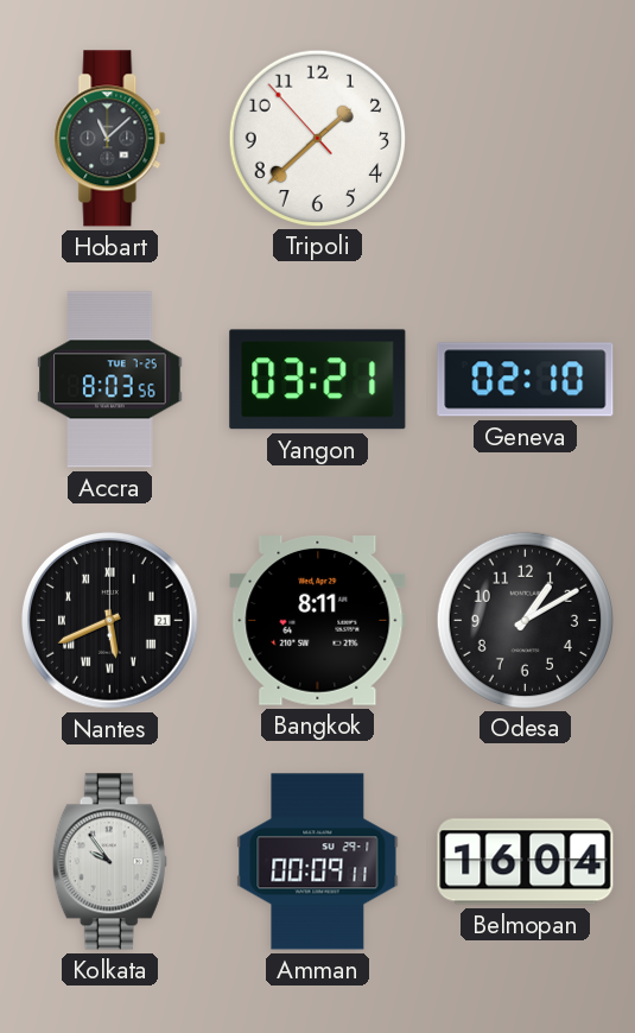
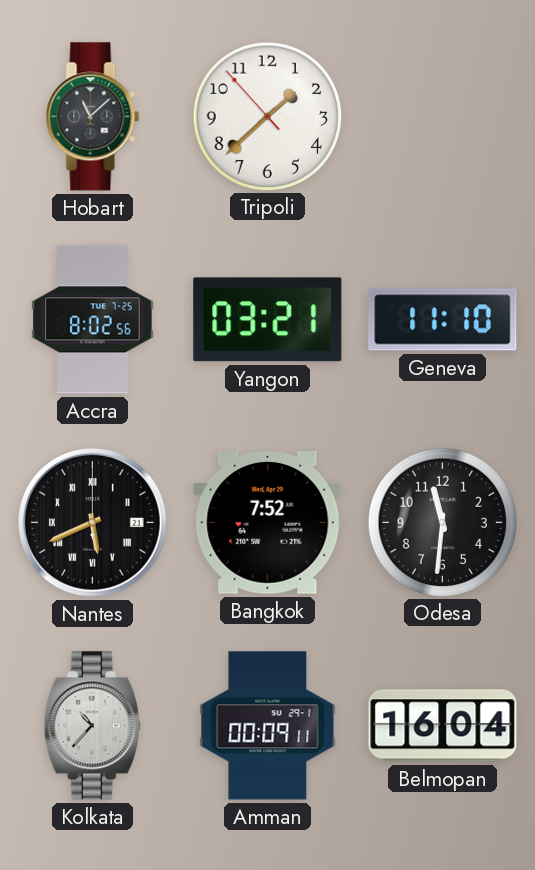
Accra: 8:03 -> 8:02 (93, 320)
Geneva: 02:10 -> 11:10 (443, 320)
Bangkok: 8:11 -> 7:52 (268, 523)
Odesa: 1:10 -> 11:31 (442, 522)
Kolkata: 9:54 -> 10:37 (92, 726)
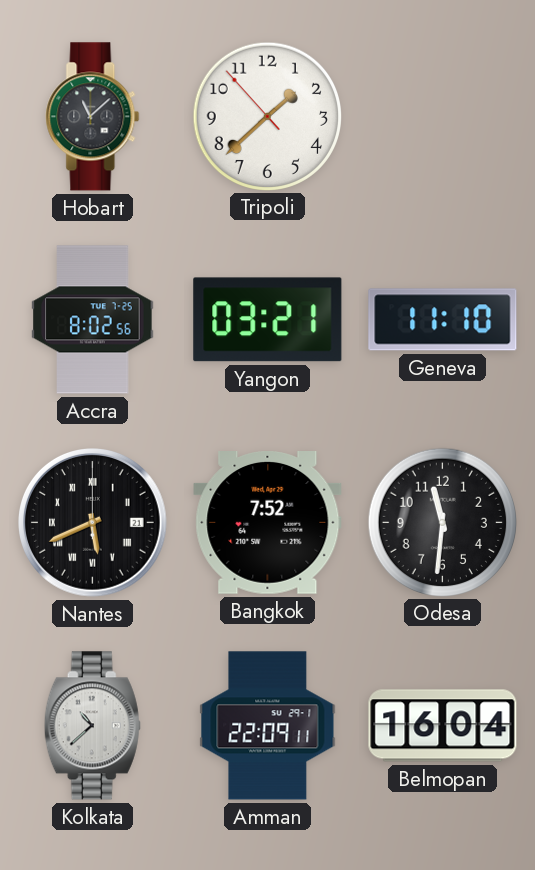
Kolkata: 10:37 -> 10:38 (92, 726)
Amman: 00:09 -> 22:09 (268, 726)
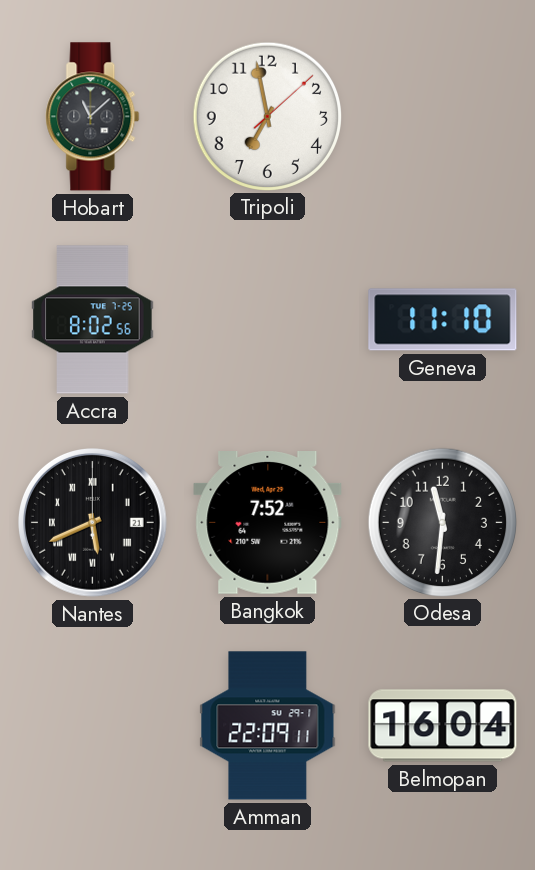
Tripoli: 1:37 -> 6:58 (267, 116)
Yangon: 03:21 -> none (268, 320)
Kolkata: 10:38 -> none (92, 726)
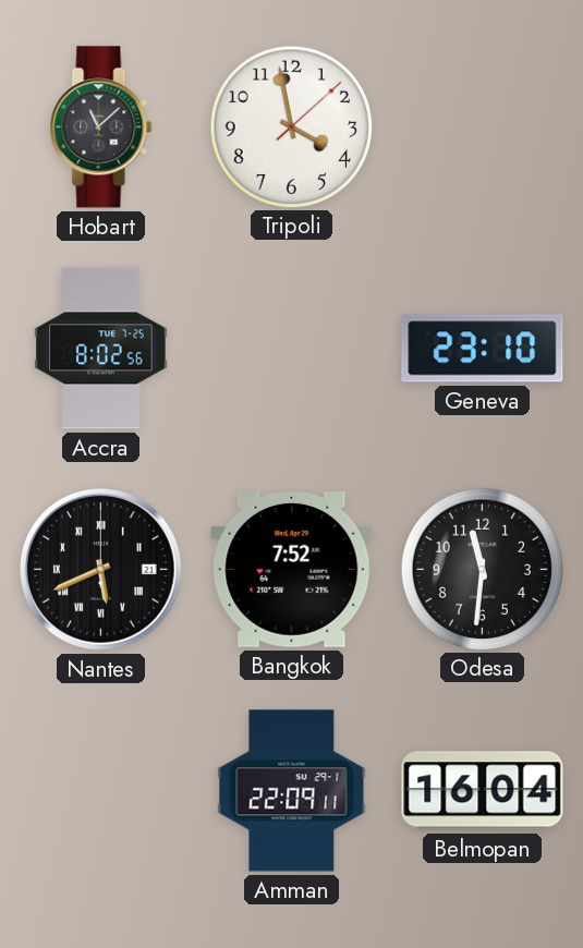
Tripoli: 6:58 -> 3:58 (291, 126)
Geneva: 11:10 -> 23:10 (483, 349)
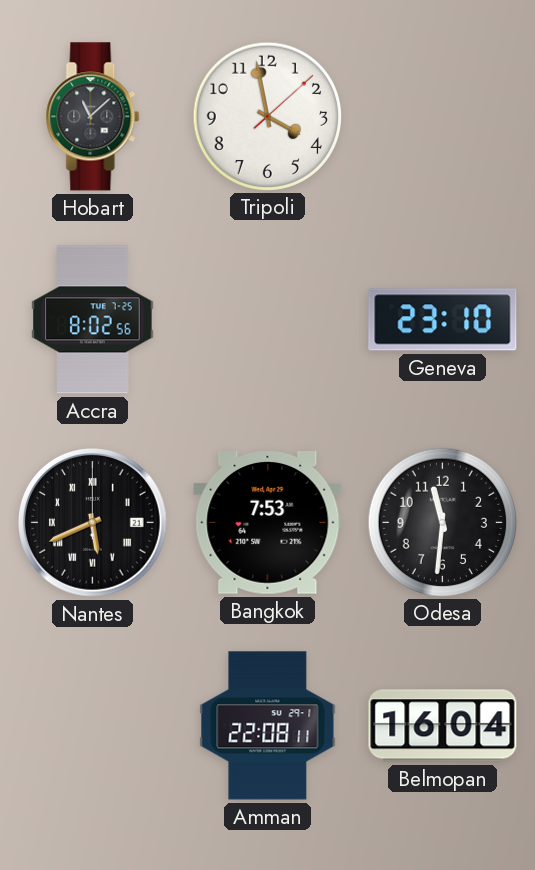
Bangkok: 7:52 -> 7:53 (268, 523)
Amman: 22:09 -> 22:08 (268, 726)
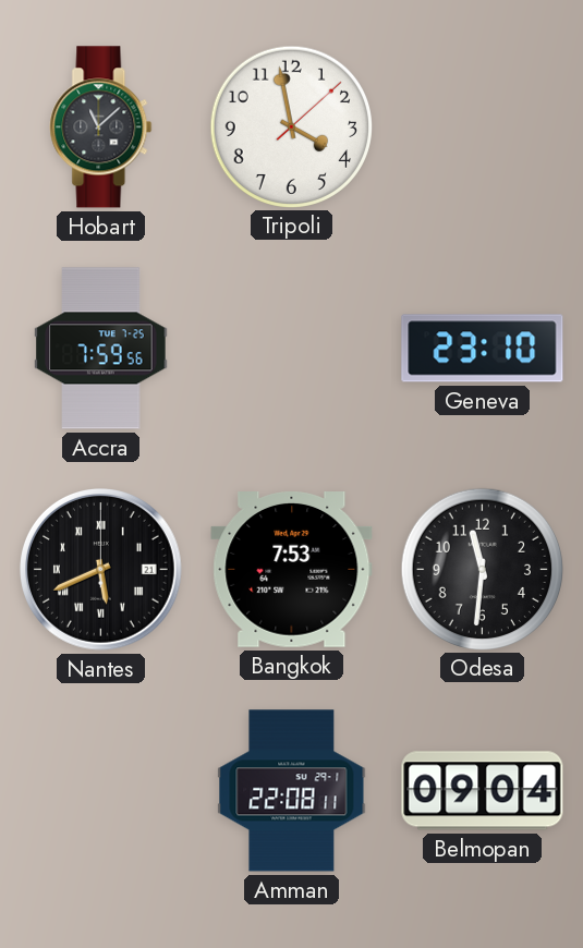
Accra: 8:02 -> 7:59 (101, 349)
Belmopan: 16:04 -> 09:04 (483, 791)
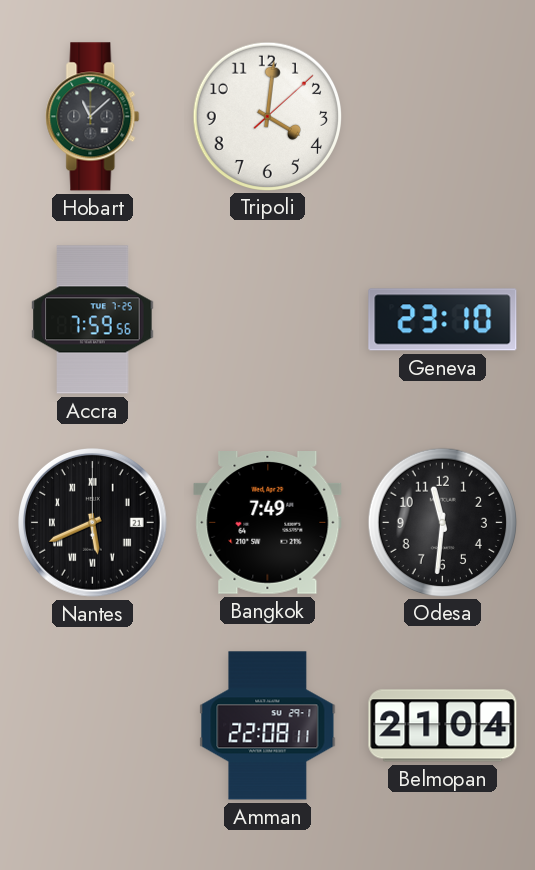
Tripoli: 3:58 -> 4:01 (267, 116)
Bangkok: 7:53 -> 7:49 (268, 523)
Belmopan: 09:04 -> 21:04 (443, 726)
